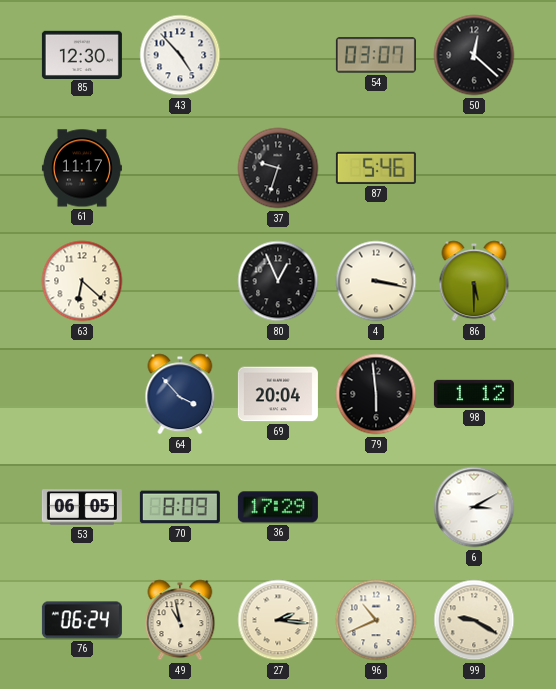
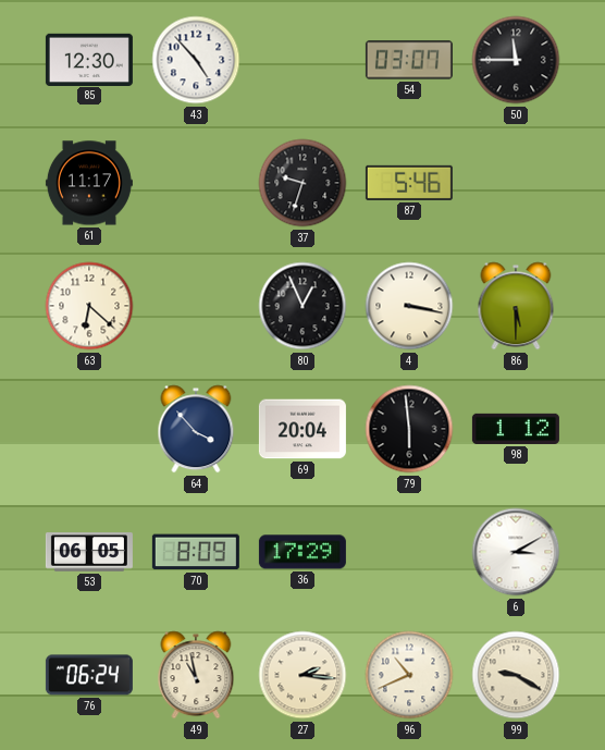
50: 12:22 -> 11:45 (516, 60)
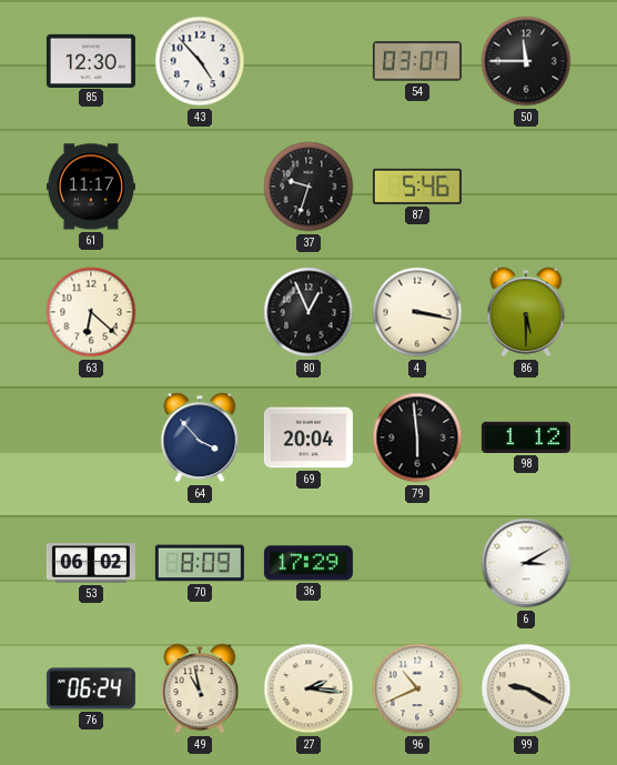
53: 06:05 -> 06:02 (91, 563)
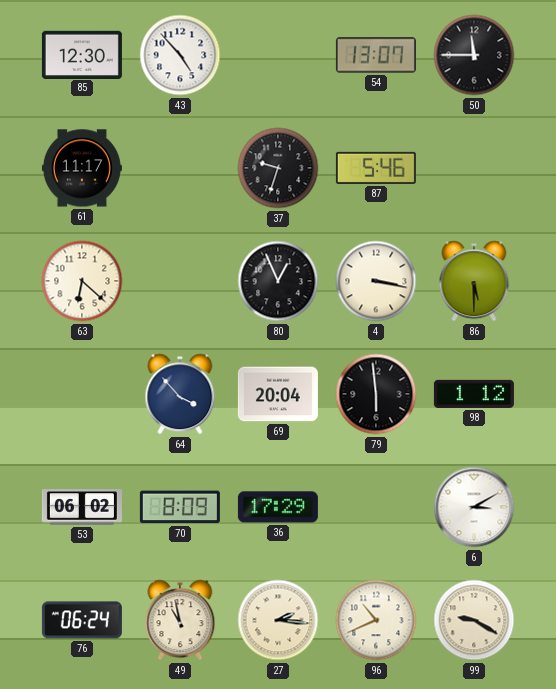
54: 03:07 -> 13:07 (376, 55)
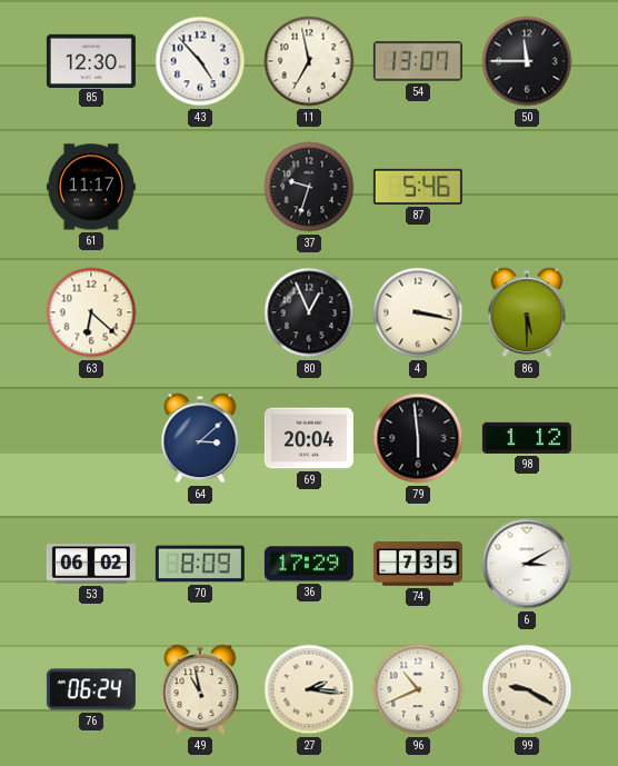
11: none -> 6:58 (309, 61)
64: 3:53 -> 3:08 (200, 438)
74: none -> 7:35 (418, 564)
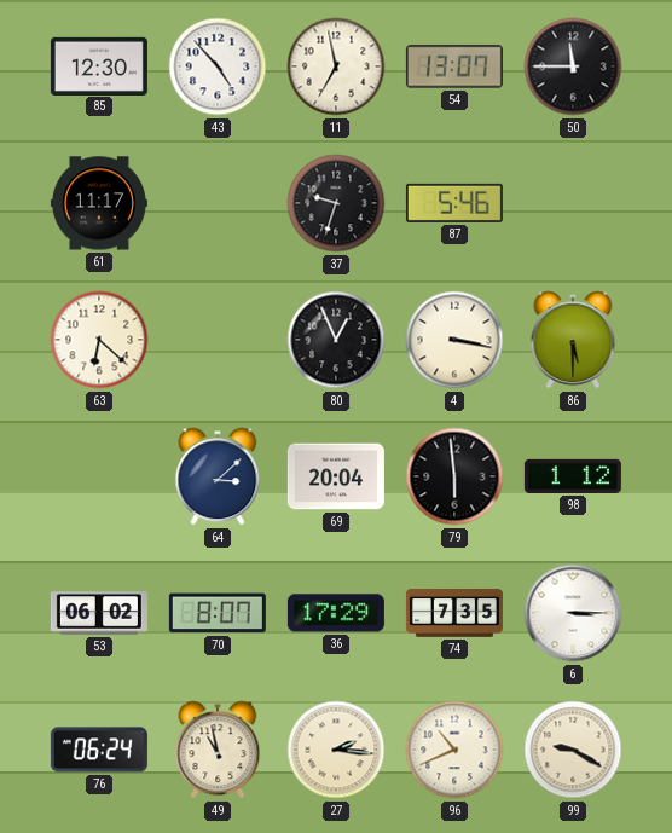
70: 8:09 -> 8:07 (218, 613)
6: 3:10 -> 3:15 (573, 613)
